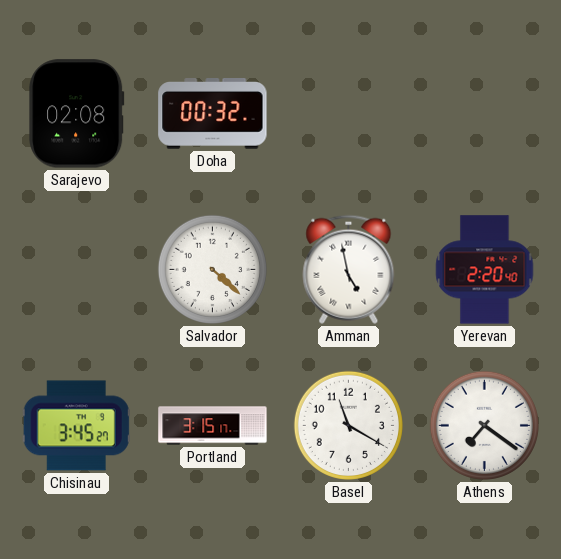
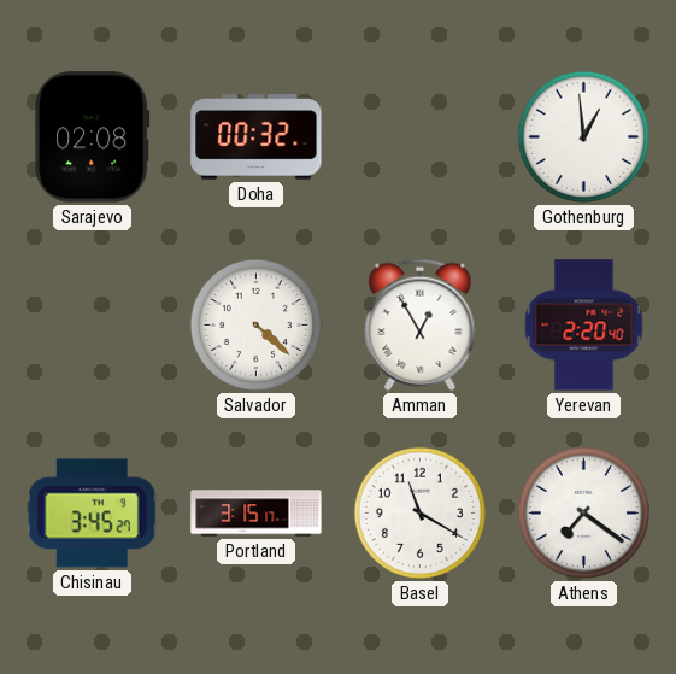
Gothenburg: none -> 12:59 (583, 136)
Amman: 4:58 -> 12:55 (421, 324)
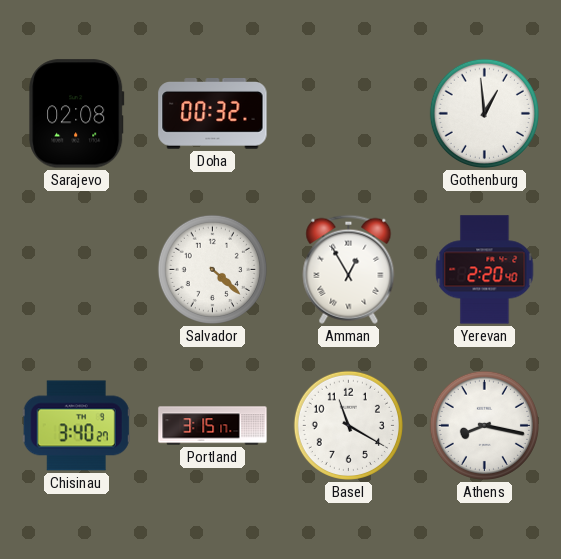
Chisinau: 3:45 -> 3:40 (76, 426)
Athens: 7:21 -> 8:17 (484, 425)
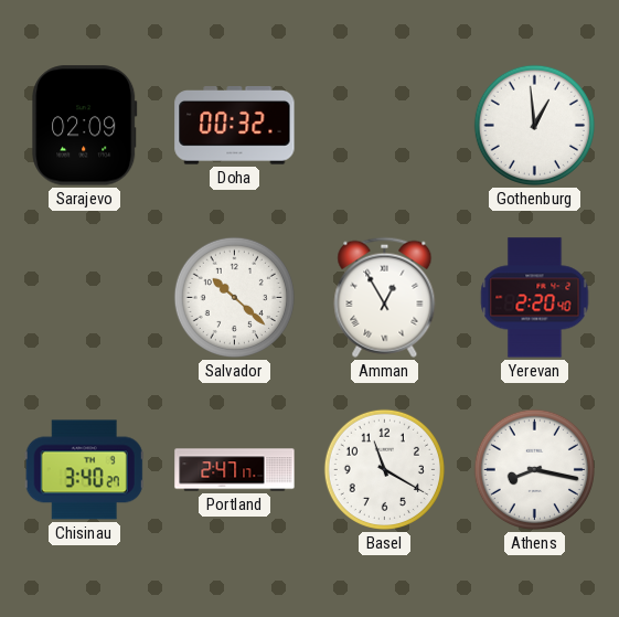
Sarajevo: 02:08 -> 02:09 (85, 126)
Salvador: 4:22 -> 10:22 (234, 297)
Portland: 3:15 -> 2:47 (235, 470)
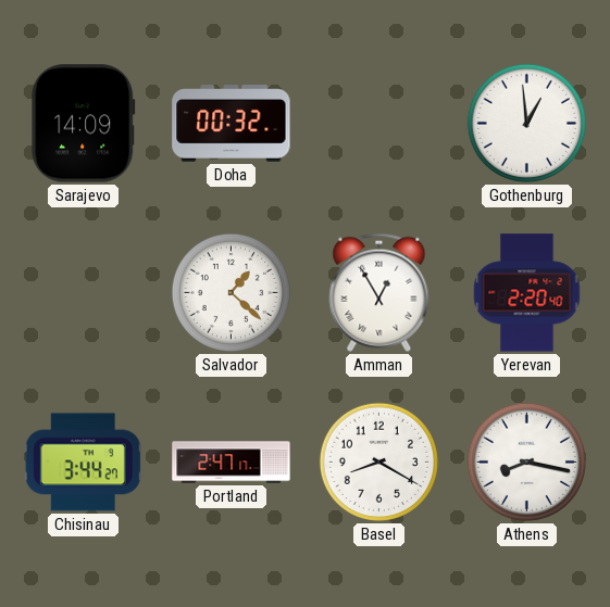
Sarajevo: 02:09 -> 14:09 (84, 124)
Salvador: 10:22 -> 1:22 (231, 292)
Chisinau: 3:40 -> 3:44 (83, 463)
Basel: 11:20 -> 8:20 (378, 461)
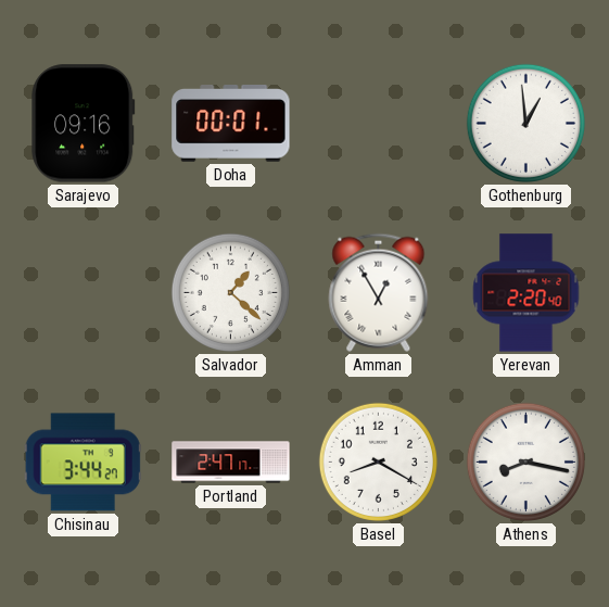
Sarajevo: 14:09 -> 09:16 (84, 124)
Doha: 00:32 -> 00:01 (231, 124)
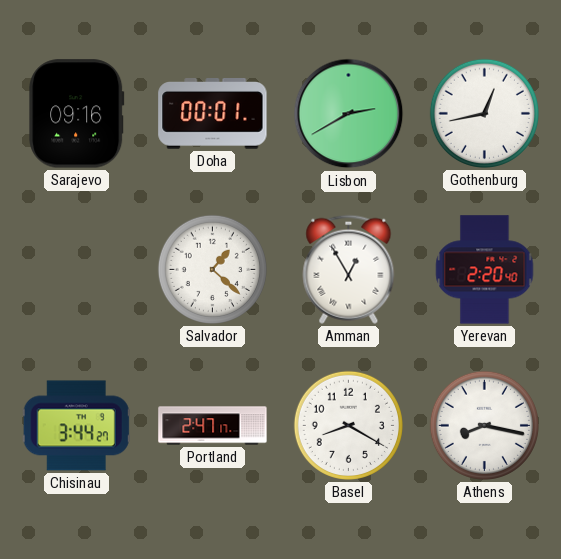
Lisbon: none -> 2:40 (349, 114)
Gothenburg: 12:59 -> 12:43 (484, 113)
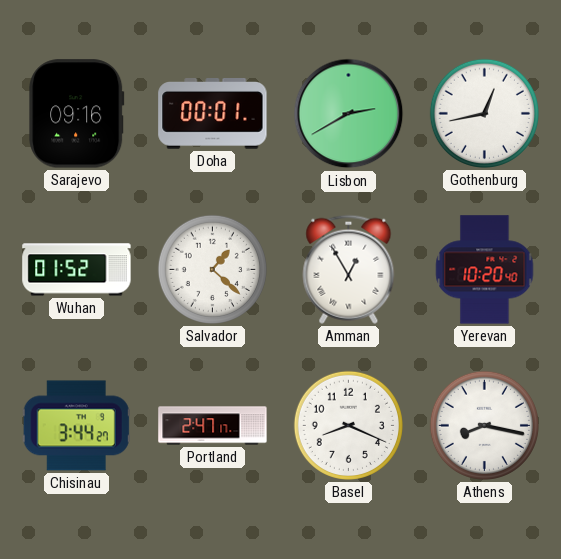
Wuhan: none -> 01:52 (77, 270)
Yerevan: 2:20 -> 10:20 (485, 270)
Basel: 8:20 -> 8:19 (348, 425)
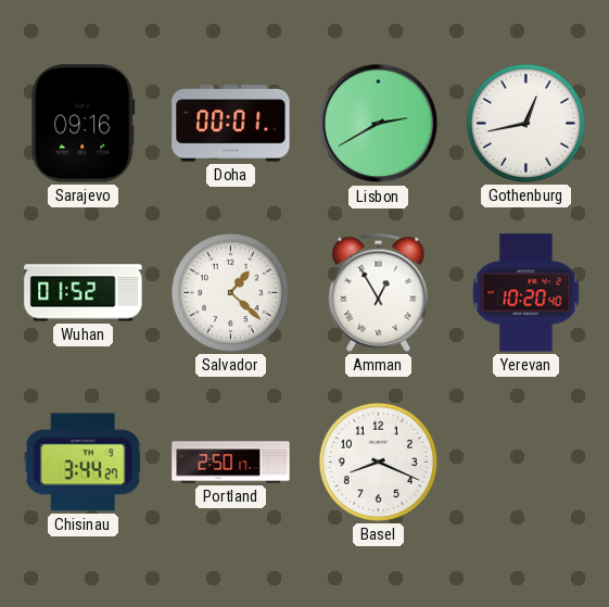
Portland: 2:47 -> 2:50 (231, 463)
Athens: 8:17 -> none (484, 425)
